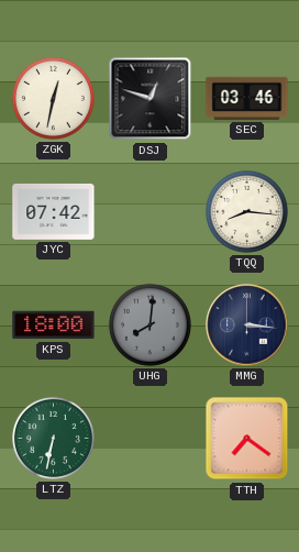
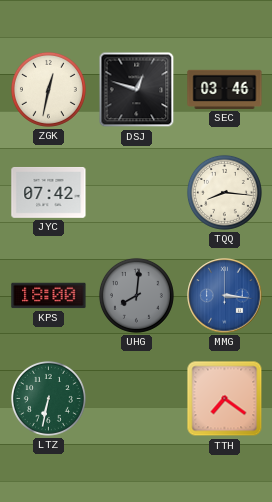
MMG dial: navy -> blue (225, 296)
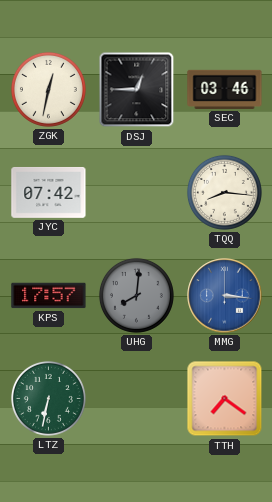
DSJ: 12:48 -> 12:45 (137, 90)
KPS: 18:00 -> 17:57 (49, 296)
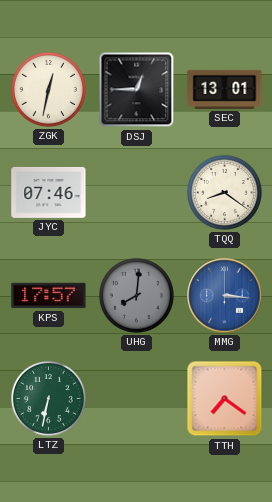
SEC: 03:46 -> 13:01 (225, 89)
JYC: 07:42 -> 07:46 (49, 192)
TQQ: 8:16 -> 8:21 (224, 192)
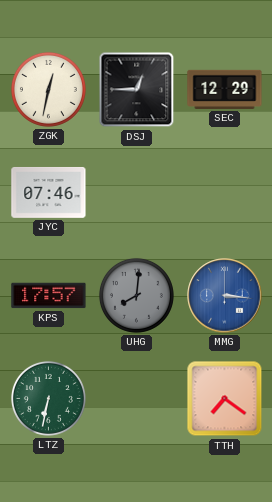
SEC: 13:01 -> 12:29 (225, 89)
TQQ: 8:21 -> none (224, 192)
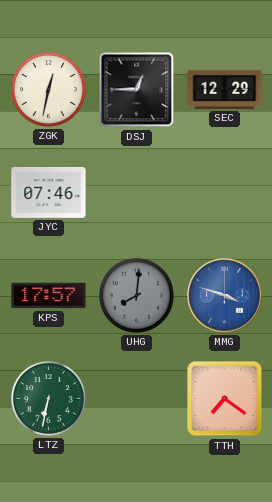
MMG: 3:16 -> 3:48 (225, 296)
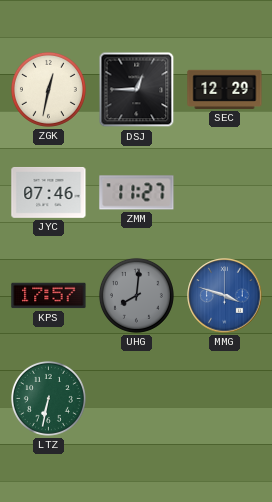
ZMM: none -> 11:27 (137, 193)
TTH: 7:21 -> none (225, 399)
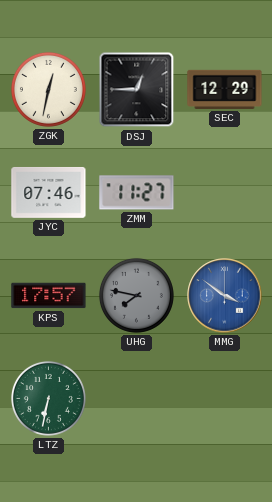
UHG: 8:01 -> 7:47 (136, 295)
MMG: 3:48 -> 3:51 (225, 296)
